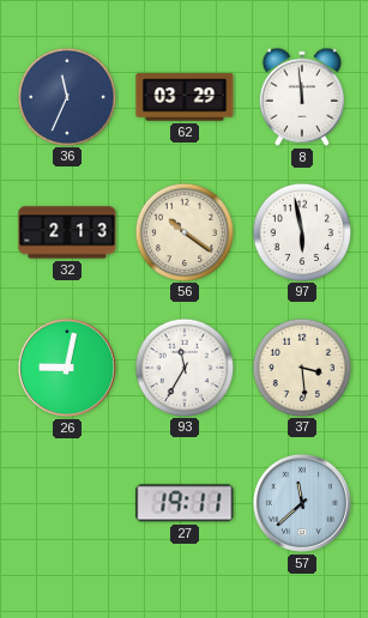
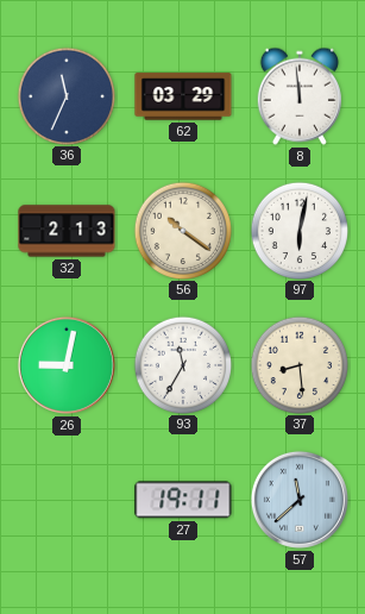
97: 5:58 -> 6:02 (298, 230)
37: 3:29 -> 8:29 (298, 364)
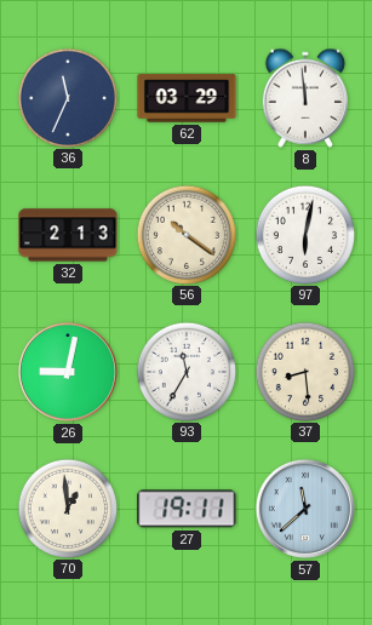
70: none -> 12:59 (67, 508)
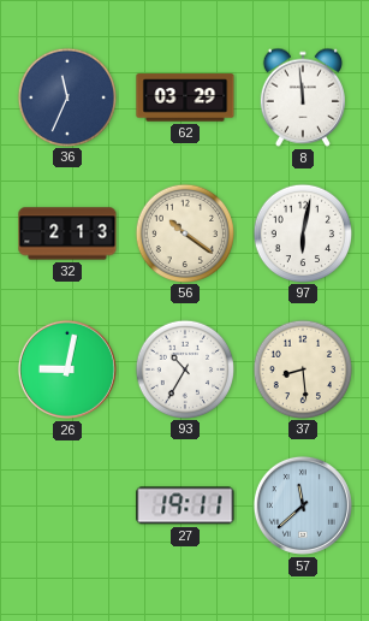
93: 11:35 -> 10:35 (184, 368)
70: 12:59 -> none (67, 508)
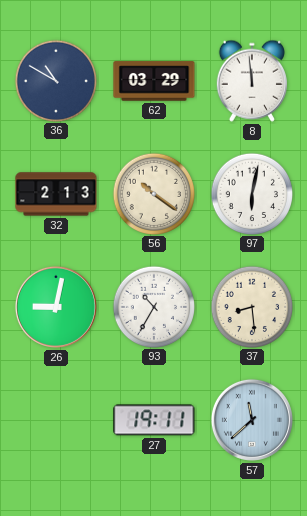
36: 11:34 -> 10:50 (55, 80)
